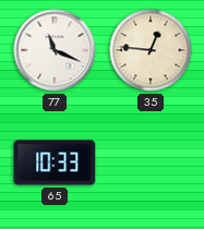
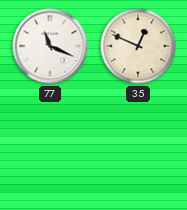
35: 12:46 -> 12:49 (138, 46)
65: 10:33 -> none (55, 162)
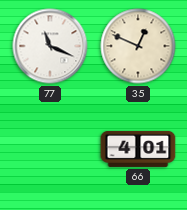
66: none -> 4:01 (138, 149)
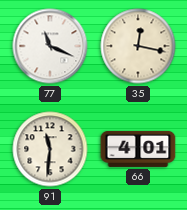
35: 12:49 -> 12:17 (138, 46)
91: none -> 11:31 (50, 149)
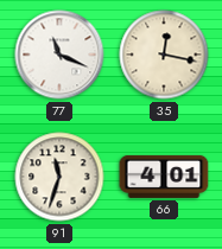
91: 11:31 -> 11:33 (59, 177)
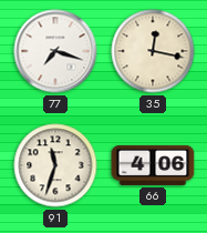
77: 11:19 -> 7:18 (55, 51)
66: 4:01 -> 4:06 (153, 165)
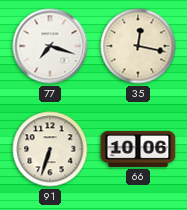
91: 11:33 -> 6:33 (50, 149)
66: 4:06 -> 10:06 (138, 149)
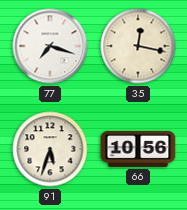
91: 6:33 -> 5:33 (50, 149)
66: 10:06 -> 10:56 (138, 149)
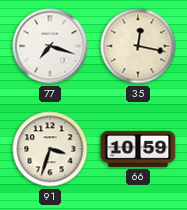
91: 5:33 -> 3:33 (50, 149)
66: 10:56 -> 10:59 (138, 149)
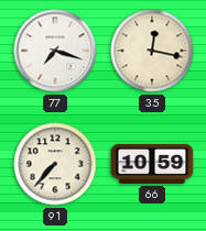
91: 3:33 -> 7:37 (55, 164)
